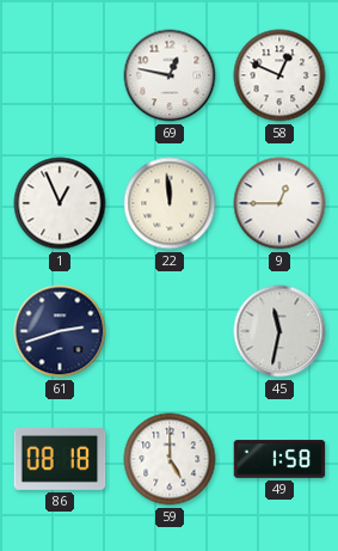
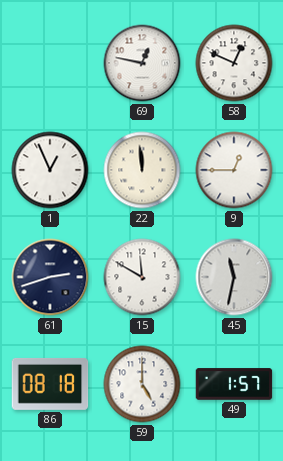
15: none -> 11:50 (142, 277)
49: 1:58 -> 1:57 (234, 384)
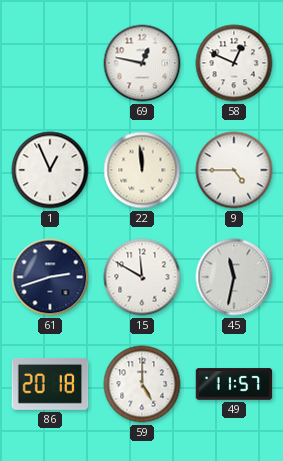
9: 12:45 -> 4:45 (234, 170)
86: 08:18 -> 20:18 (50, 384)
49: 1:57 -> 11:57 (234, 384)
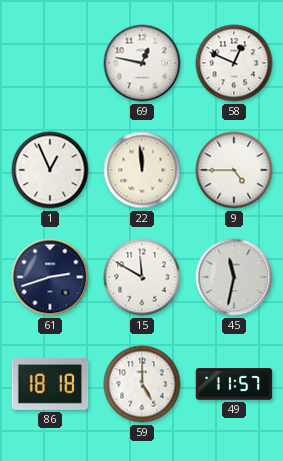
86: 20:18 -> 18:18 (50, 384)
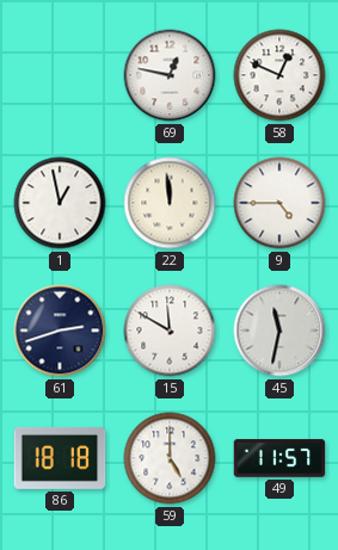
1: 12:56 -> 12:58 (60, 203)
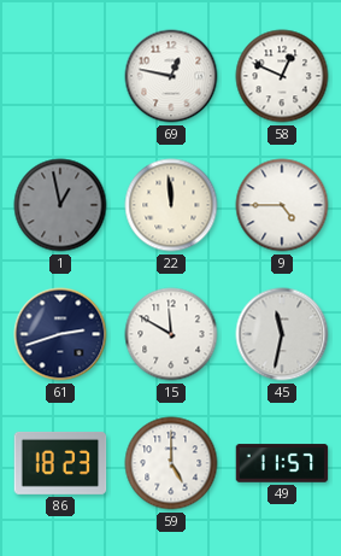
1 dial: white -> grey (60, 205)
86: 18:18 -> 18:23 (60, 463)
